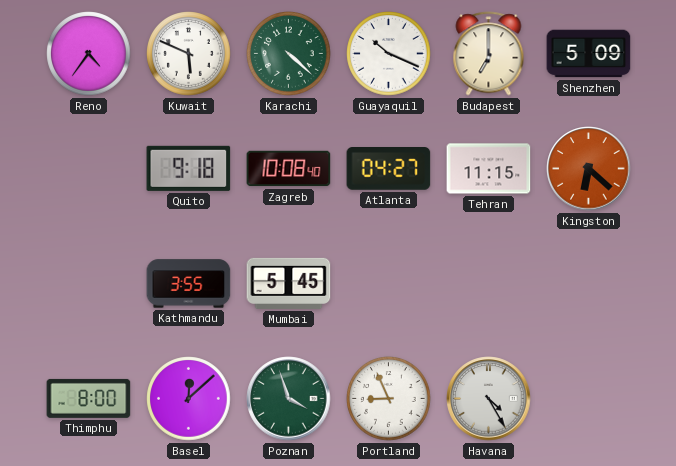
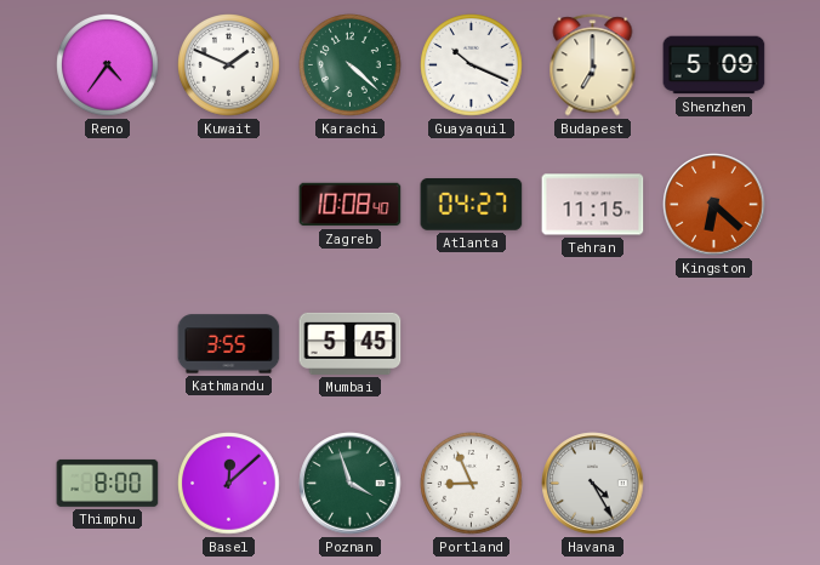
Kuwait: 5:49 -> 1:49 (229, 65)
Quito: 9:18 -> none (189, 168)
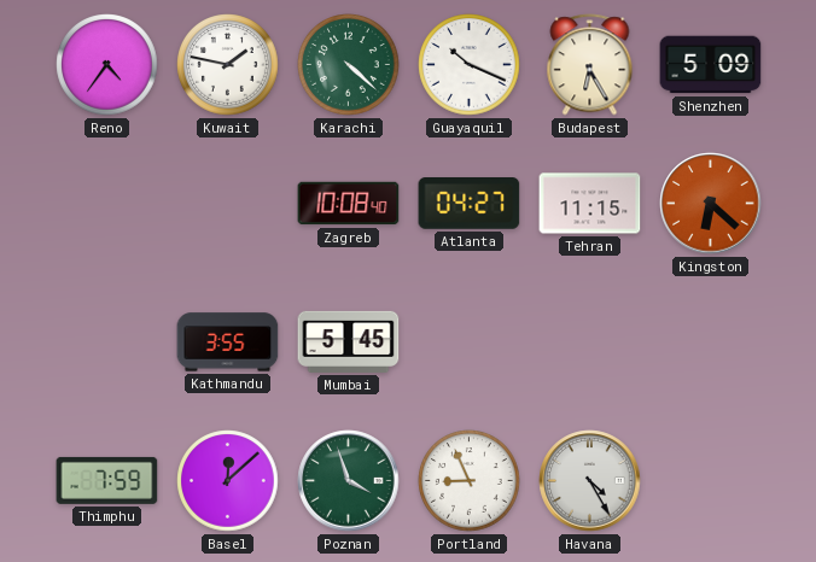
Kuwait: 1:49 -> 1:47 (228, 65)
Budapest: 7:00 -> 6:25 (590, 65)
Thimphu: 8:00 -> 7:59 (107, 480)
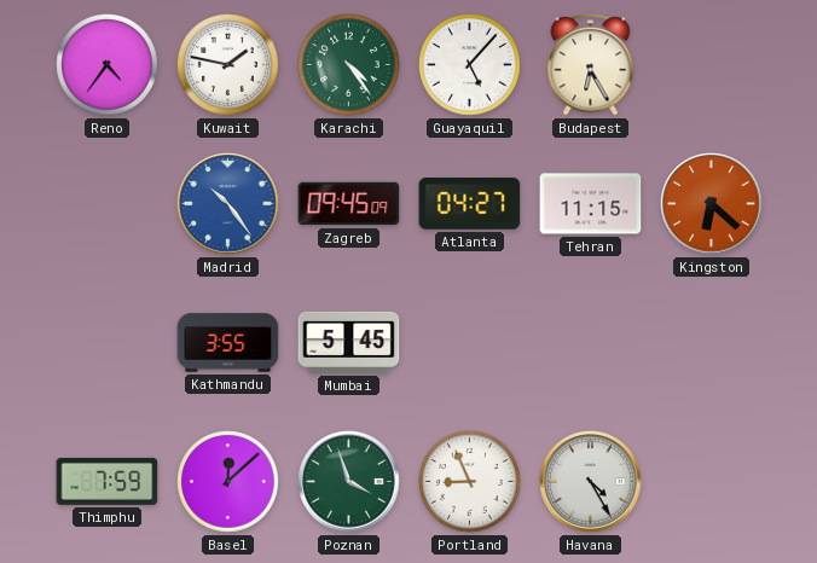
Karachi: 4:22 -> 4:24 (349, 65)
Guayaquil: 10:19 -> 5:07 (470, 65)
Shenzhen: 5:09 -> none (711, 65)
Madrid: none -> 10:24 (228, 204)
Zagreb: 10:08 -> 09:45 (349, 204)
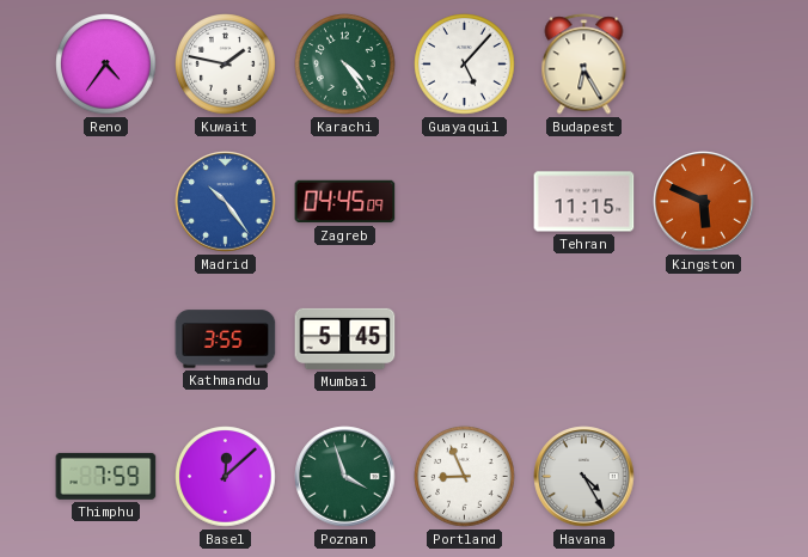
Zagreb: 09:45 -> 04:45 (345, 202)
Atlanta: 04:27 -> none (470, 204)
Kingston: 6:22 -> 5:49 (704, 202)
